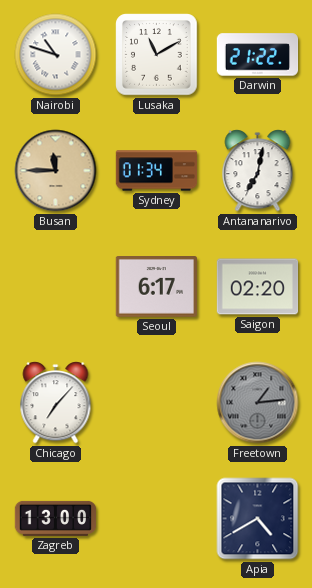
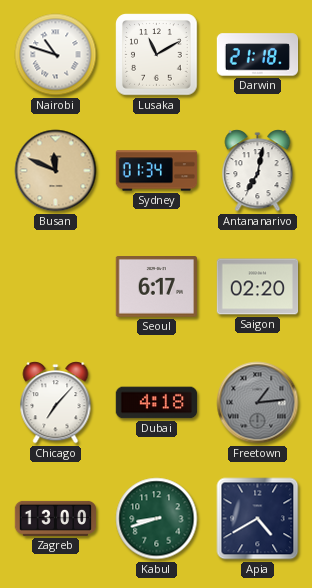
Darwin: 21:22 -> 21:18 (258, 55)
Busan: 11:45 -> 11:49 (56, 171)
Dubai: none -> 4:18 (157, 403)
Kabul: none -> 8:42 (157, 519)
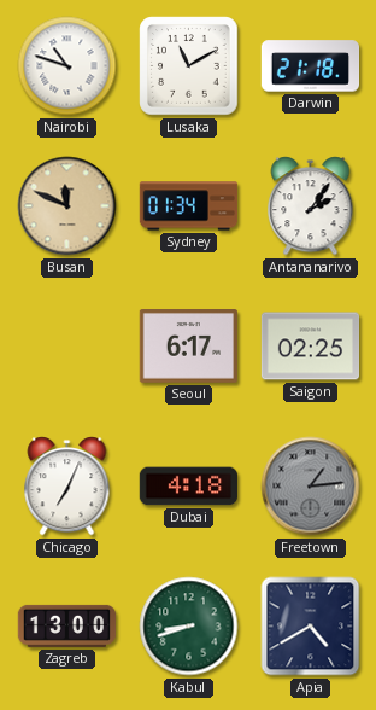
Antananarivo: 7:02 -> 2:06 (311, 206)
Saigon: 02:20 -> 02:25 (311, 347)
Chicago: 7:07 -> 7:04 (67, 487)
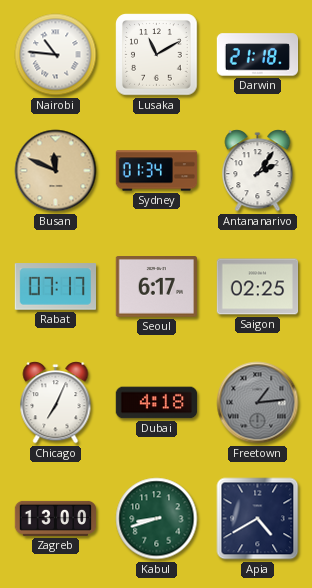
Nairobi: 10:48 -> 10:46 (56, 55)
Rabat: none -> 07:17 (55, 287)
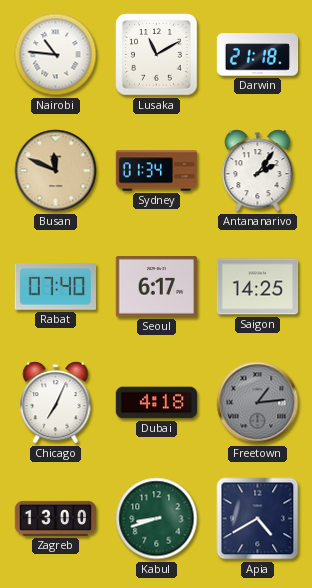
Rabat: 07:17 -> 07:40 (55, 287)
Saigon: 02:25 -> 14:25 (258, 287)
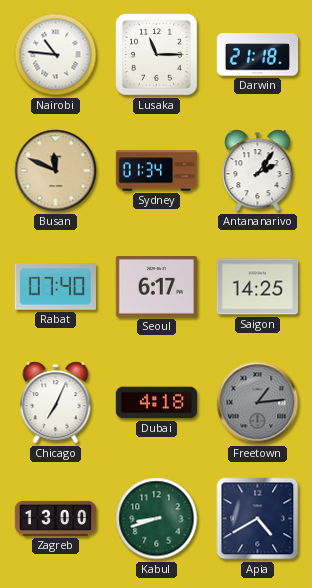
Lusaka: 11:10 -> 11:15 (157, 55)
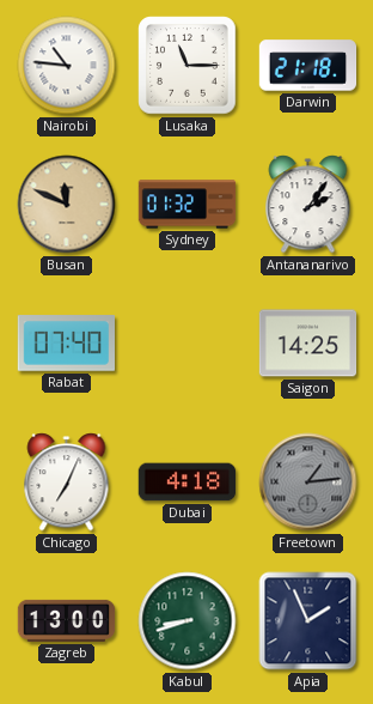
Sydney: 01:34 -> 01:32 (188, 205)
Seoul: 6:17 -> none (156, 287)
Apia: 4:40 -> 1:56 (308, 621)
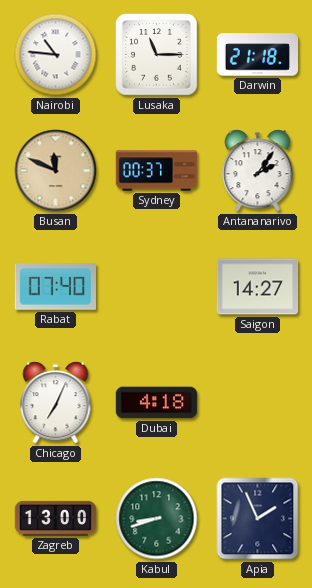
Sydney: 01:32 -> 00:37 (157, 171)
Saigon: 14:25 -> 14:27 (258, 287)
Freetown: 1:14 -> none (308, 483)
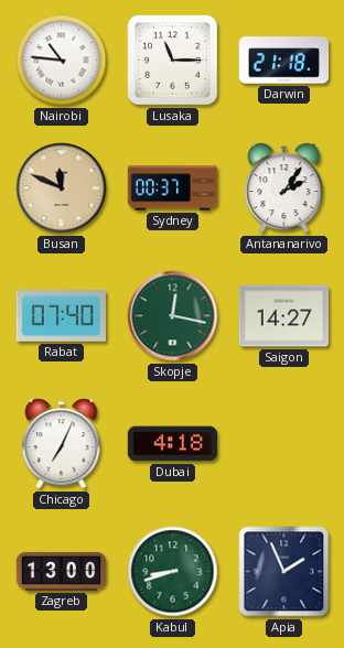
Skopje: none -> 12:17 (173, 316)
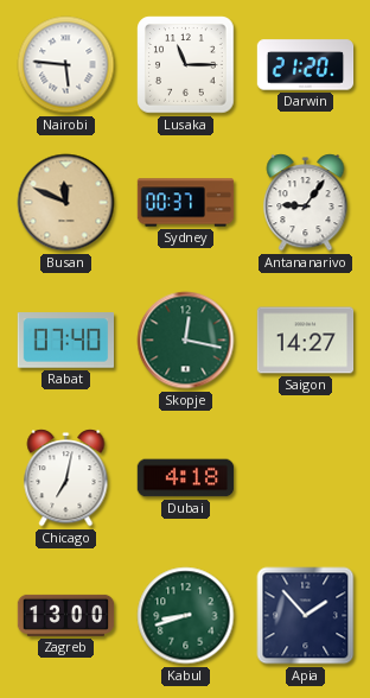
Nairobi: 10:46 -> 5:46 (66, 65)
Darwin: 21:18 -> 21:20 (306, 65)
Antananarivo: 2:06 -> 9:06 (306, 203)
Chicago: 7:04 -> 7:02 (66, 478)
Apia: 1:56 -> 1:53 (306, 616)
